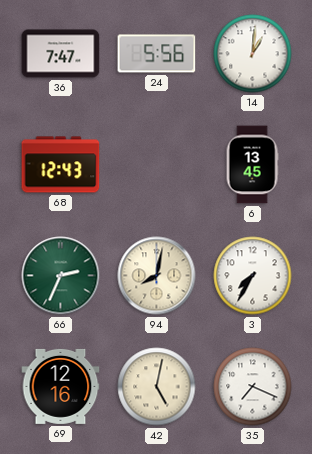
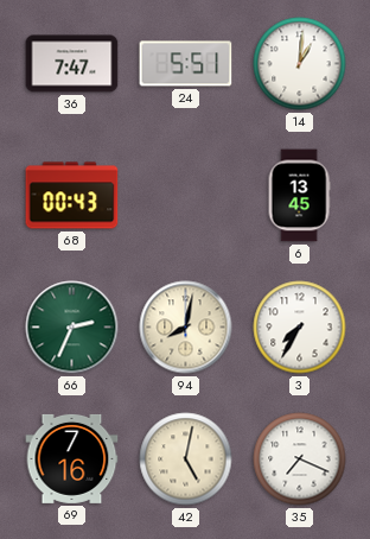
24: 5:56 -> 5:51 (186, 64)
68: 12:43 -> 00:43 (72, 196)
69: 12:16 -> 7:16 (72, 458)
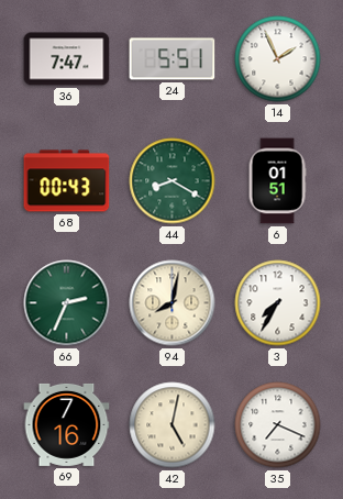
14: 1:01 -> 1:56 (278, 59)
44: none -> 8:20 (173, 181)
6: 13:45 -> 01:51 (277, 181)
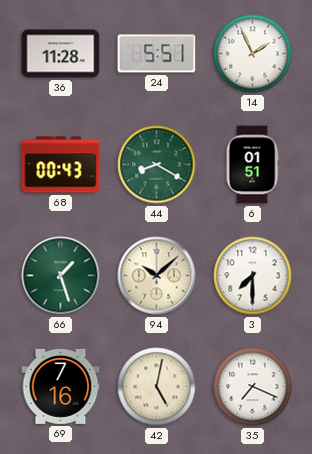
36: 7:47 -> 11:28 (61, 54)
66: 2:34 -> 1:27 (61, 276)
94: 8:02 -> 10:08 (157, 276)
3: 7:35 -> 7:30 (253, 276)
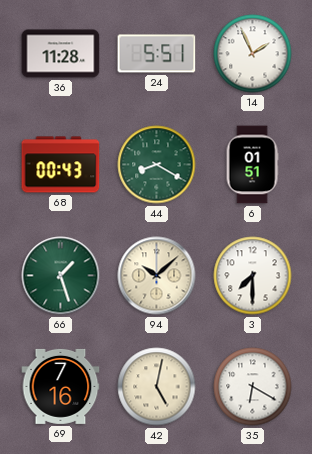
35: 7:19 -> 6:20 (253, 387)
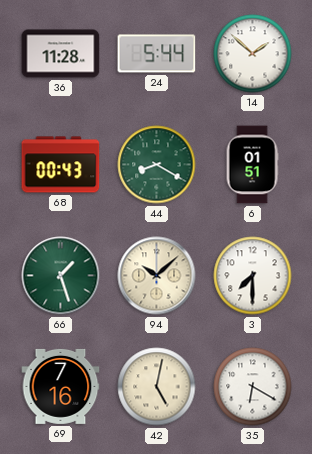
24: 5:51 -> 5:44 (157, 54)
14: 1:56 -> 1:52 (253, 54)
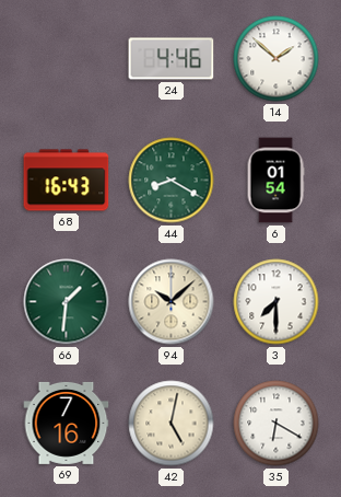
36: 11:28 -> none (61, 54)
24: 5:44 -> 4:46 (172, 59)
68: 00:43 -> 16:43 (67, 181)
6: 01:51 -> 01:54 (275, 181)
66: 1:27 -> 1:31 (67, 302)
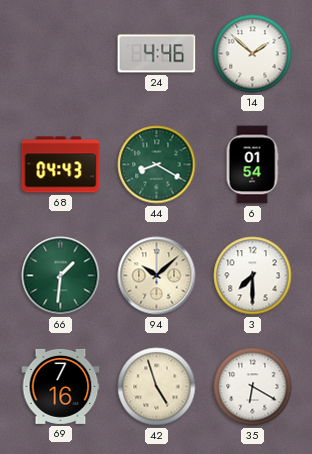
68: 16:43 -> 04:43 (61, 165)
42: 5:02 -> 4:57 (157, 387)
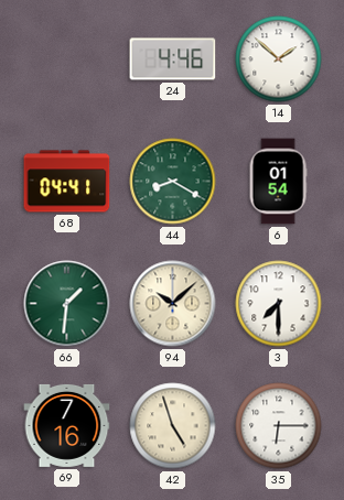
68: 04:43 -> 04:41 (67, 182)
35: 6:20 -> 6:15 (279, 426)
